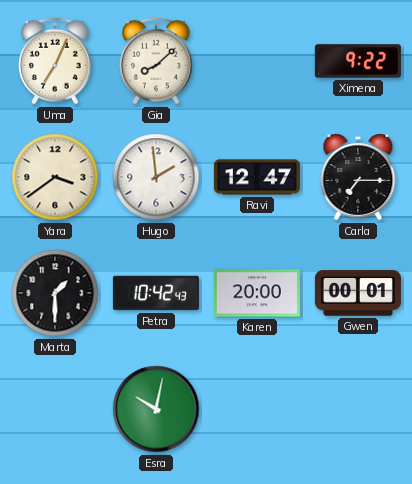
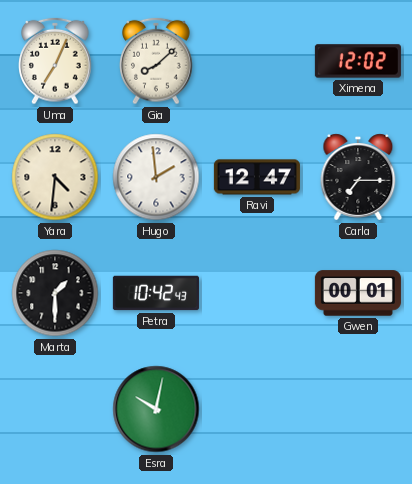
Ximena: 9:22 -> 12:02 (358, 61)
Yara: 3:39 -> 4:31 (55, 177)
Karen: 20:00 -> none (257, 293)
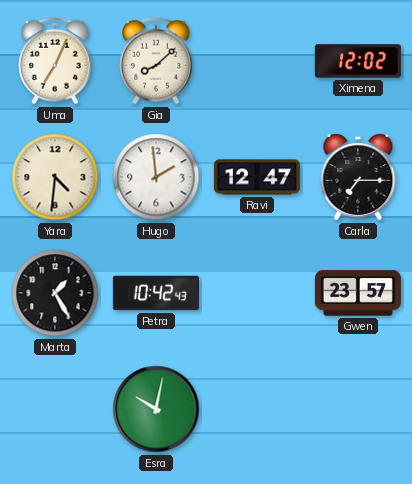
Marta: 1:30 -> 1:25 (55, 293)
Gwen: 00:01 -> 23:57 (358, 293)
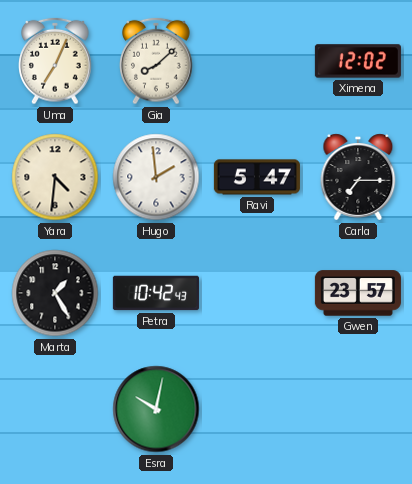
Ravi: 12:47 -> 5:47 (257, 177)
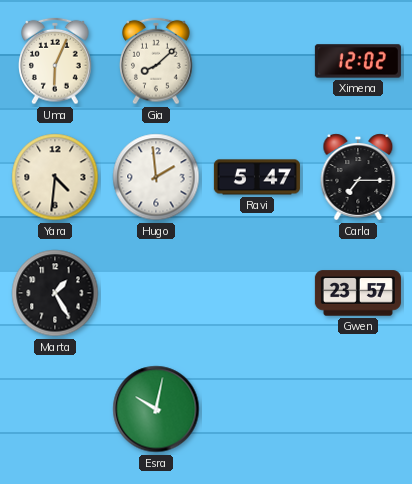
Uma: 7:04 -> 6:04 (55, 61)
Petra: 10:42 -> none (156, 293)
